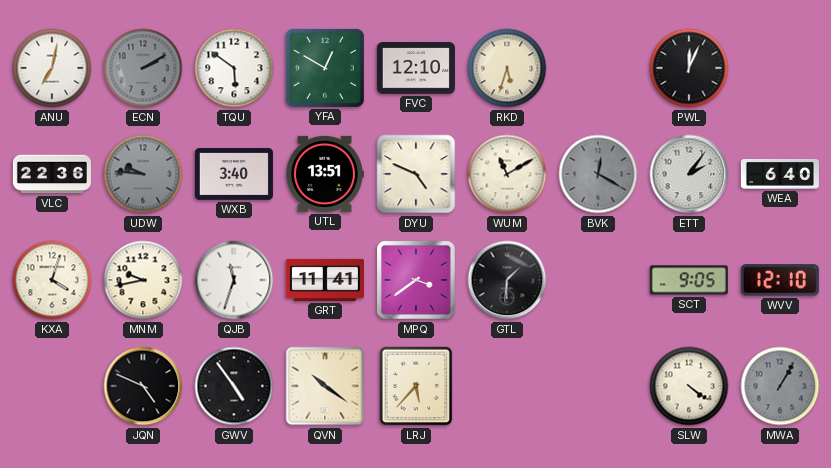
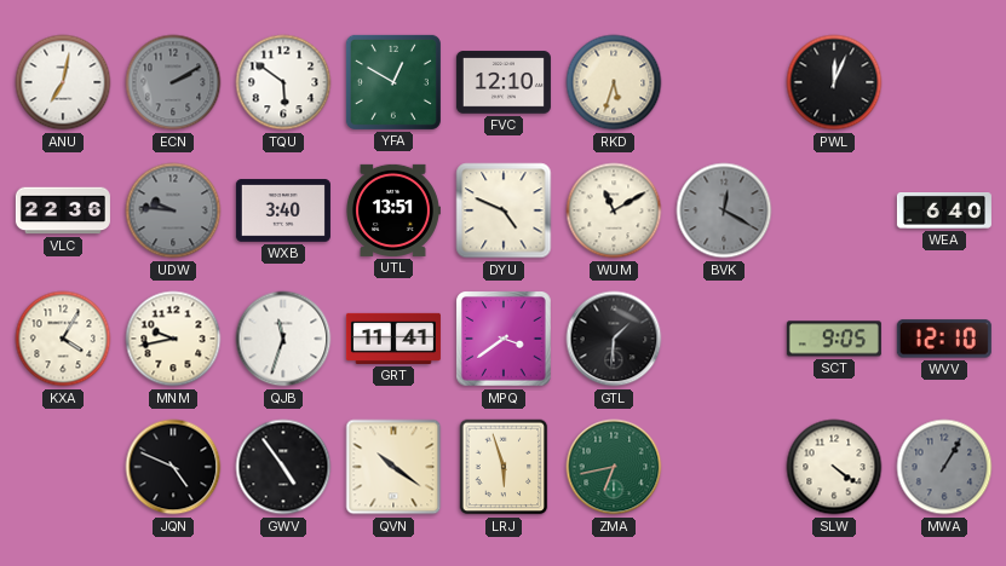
ETT: 2:06 -> none (689, 174)
KXA: 4:03 -> 4:05 (63, 339)
LRJ: 5:37 -> 5:57 (504, 467)
ZMA: none -> 6:43 (614, 467)
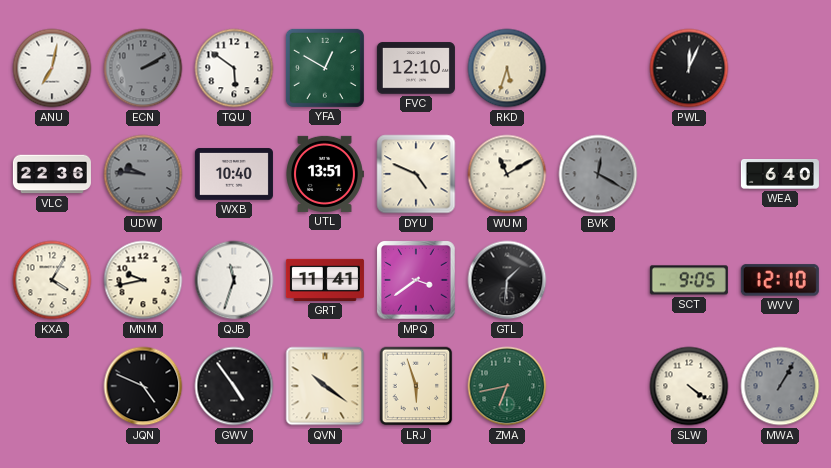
WXB: 3:40 -> 10:40 (234, 174)
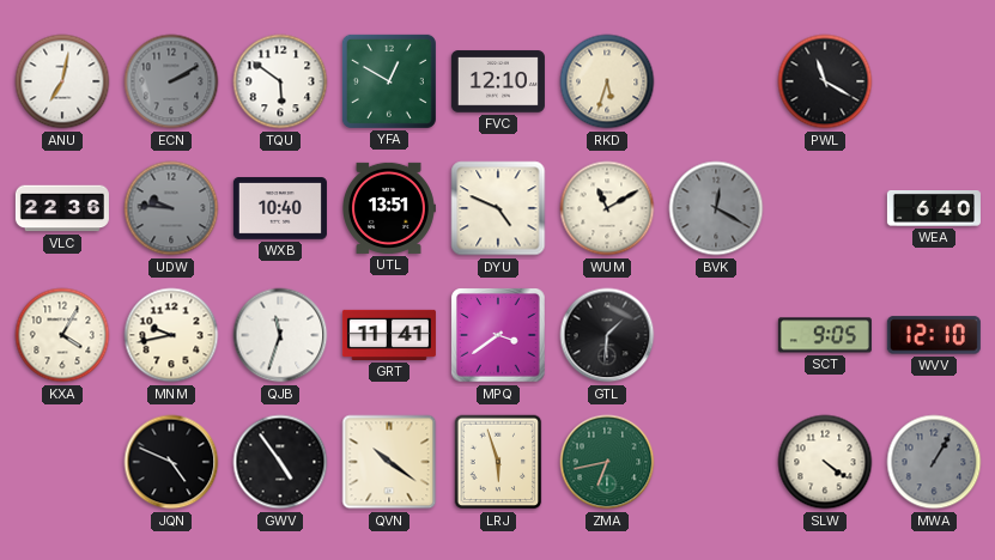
PWL: 12:04 -> 11:20 (825, 81)
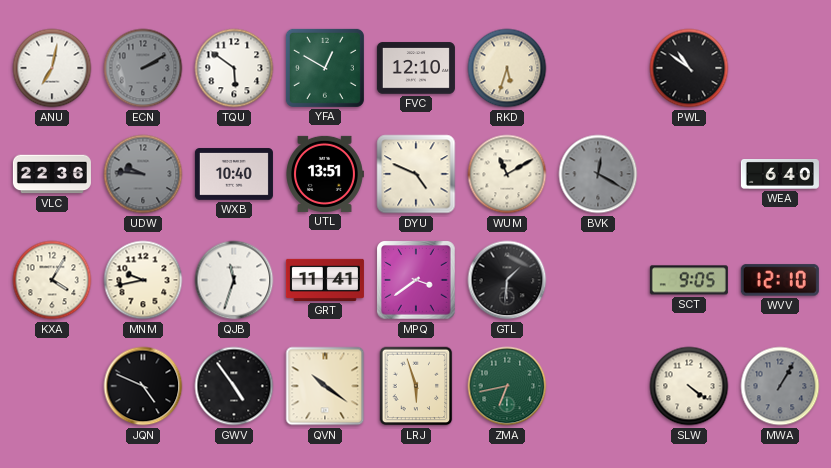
PWL: 11:20 -> 10:51 (689, 68)
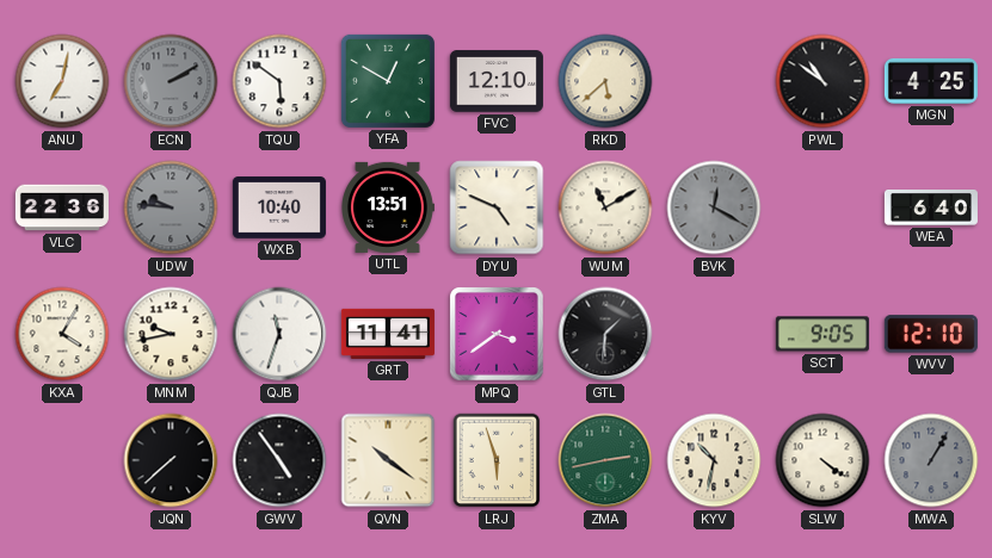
RKD: 5:33 -> 5:38 (605, 81)
MGN: none -> 4:25 (931, 81)
JQN: 4:49 -> 7:38 (171, 460)
ZMA: 6:43 -> 2:43 (605, 460)
KYV: none -> 10:32 (714, 460)
